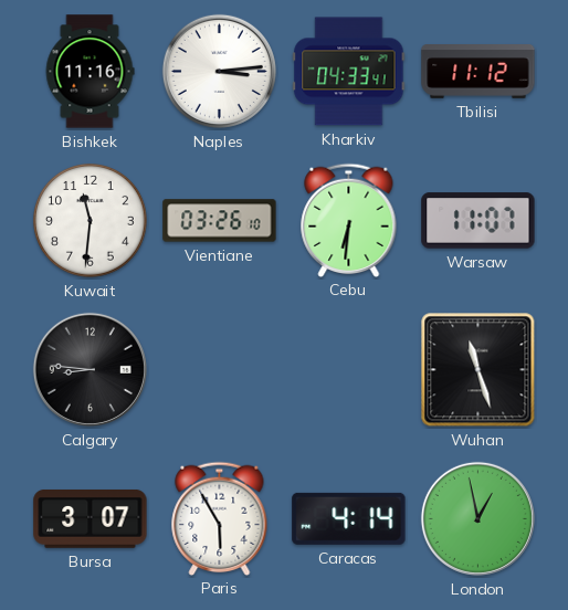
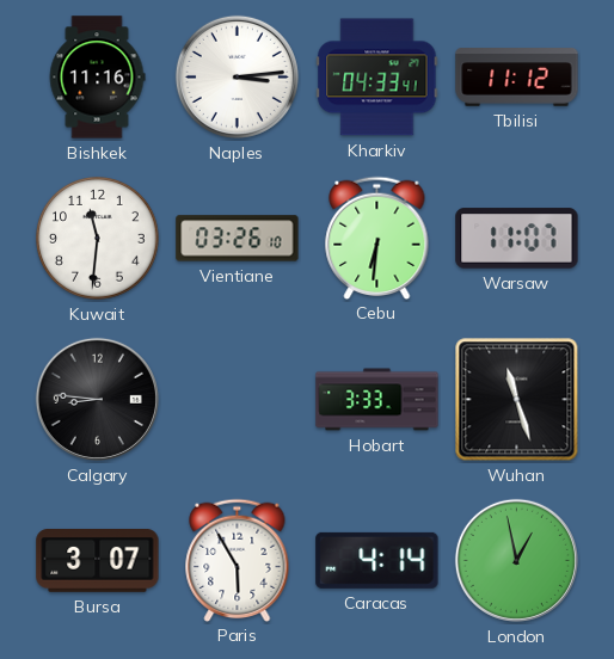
Hobart: none -> 3:33 (377, 400)
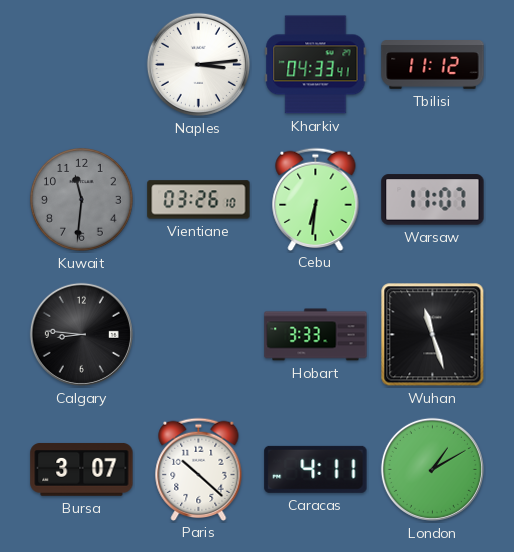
Bishkek: 11:16 -> none (97, 78)
Kuwait dial: white -> grey (82, 200)
Paris: 5:55 -> 10:22 (199, 469)
Caracas: 4:14 -> 4:11 (316, 469)
London: 12:58 -> 1:10 (432, 469)
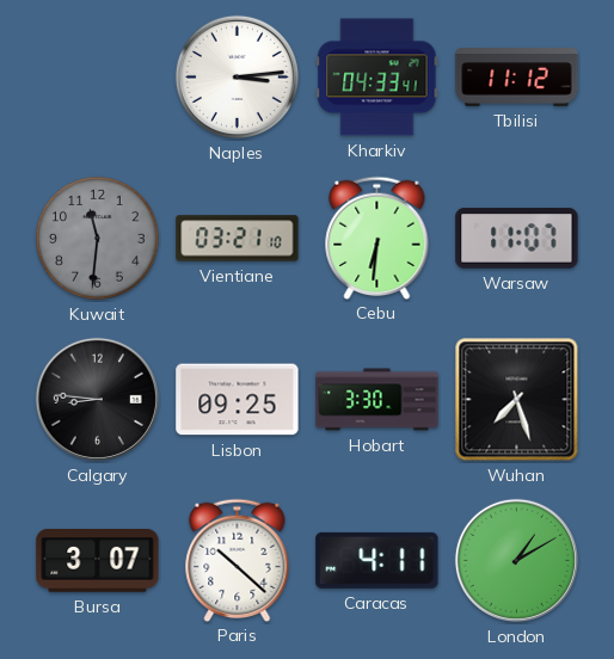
Vientiane: 03:26 -> 03:21 (238, 239)
Lisbon: none -> 09:25 (238, 400)
Hobart: 3:33 -> 3:30 (377, 400)
Wuhan: 11:27 -> 7:27 (517, 400)
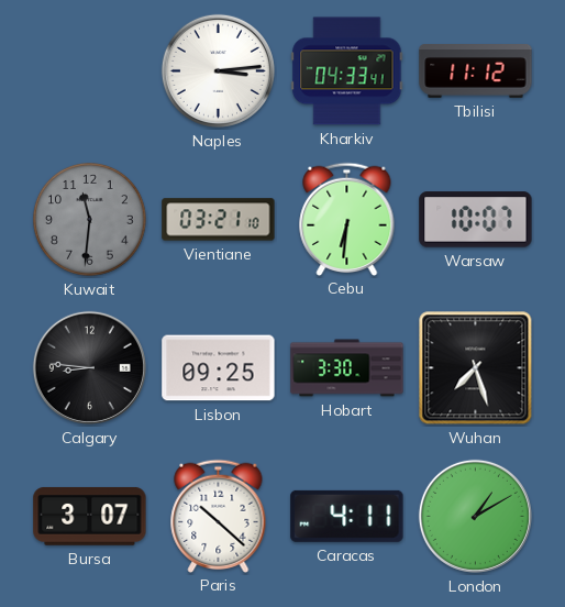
Warsaw: 11:07 -> 10:07 (476, 220)
